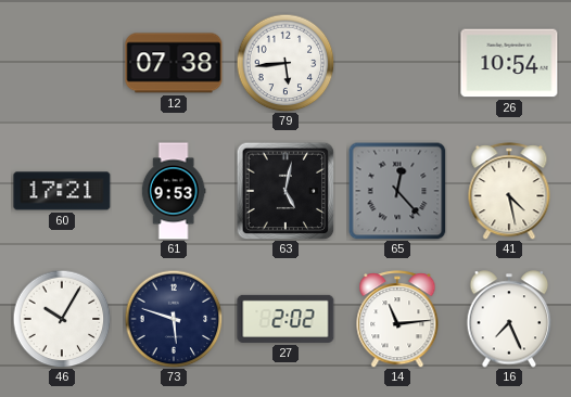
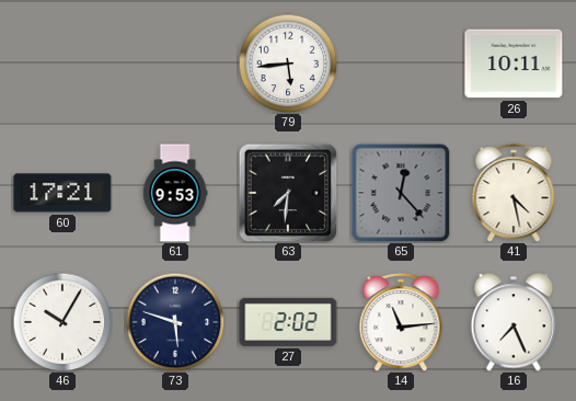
12: 07:38 -> none (174, 63)
26: 10:54 -> 10:11 (514, 64)
63: 5:02 -> 7:31 (288, 193)
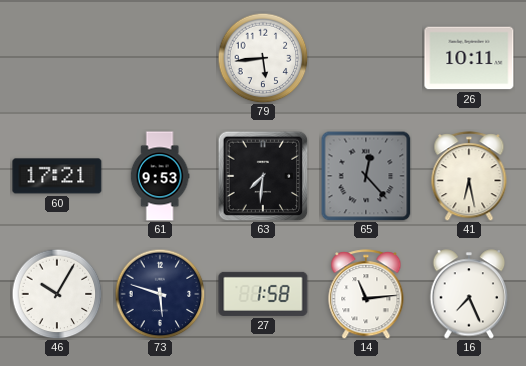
41: 4:28 -> 6:28 (469, 176)
27: 2:02 -> 1:58 (263, 294)
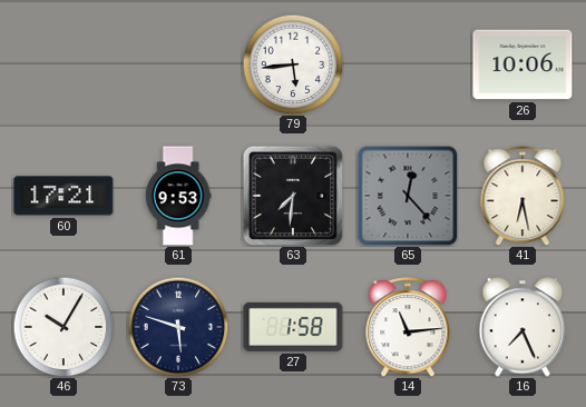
26: 10:11 -> 10:06 (522, 64)
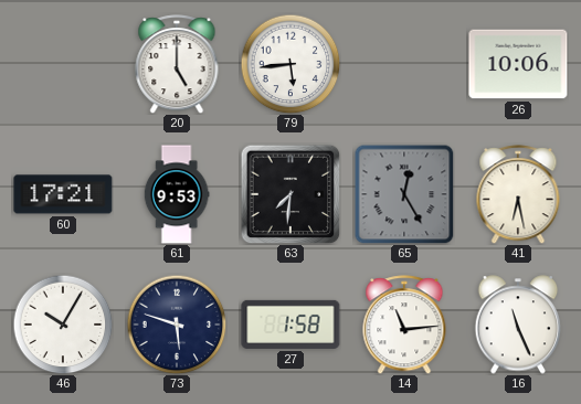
20: none -> 5:00 (177, 64)
65: 12:23 -> 12:25 (404, 194)
16: 7:26 -> 11:26 (518, 325)
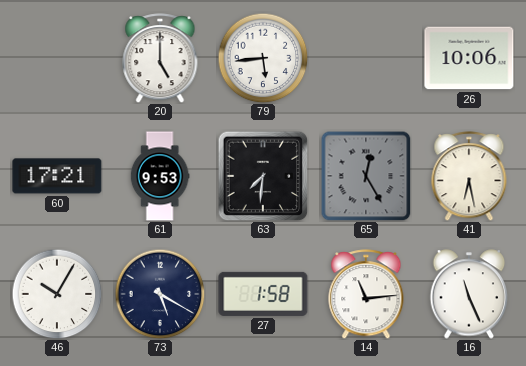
73: 5:48 -> 5:20 (160, 294)
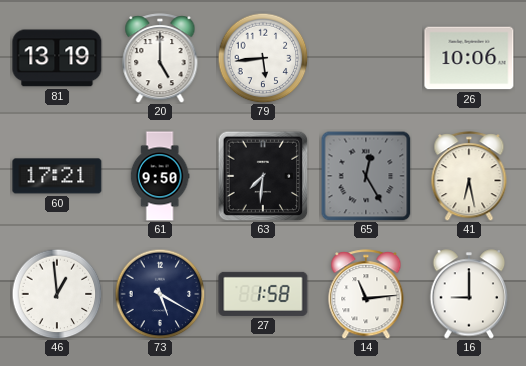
81: none -> 13:19 (57, 58)
61: 9:53 -> 9:50 (160, 176)
46: 10:05 -> 12:59 (57, 294)
16: 11:26 -> 9:00 (469, 294)
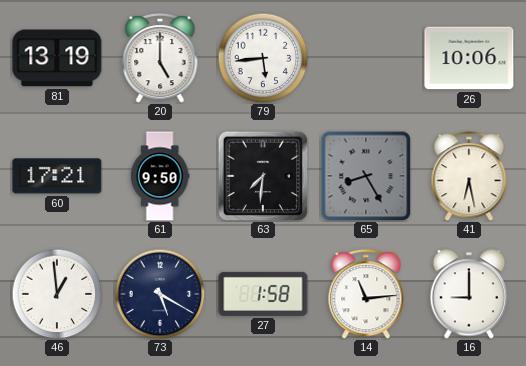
65: 12:25 -> 8:25 (366, 176)
